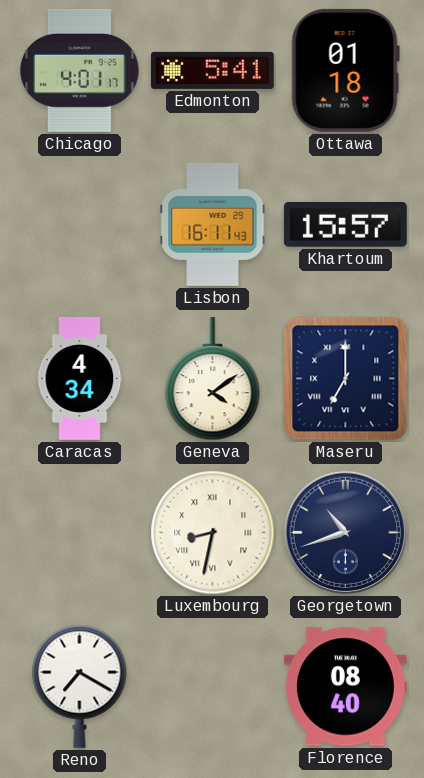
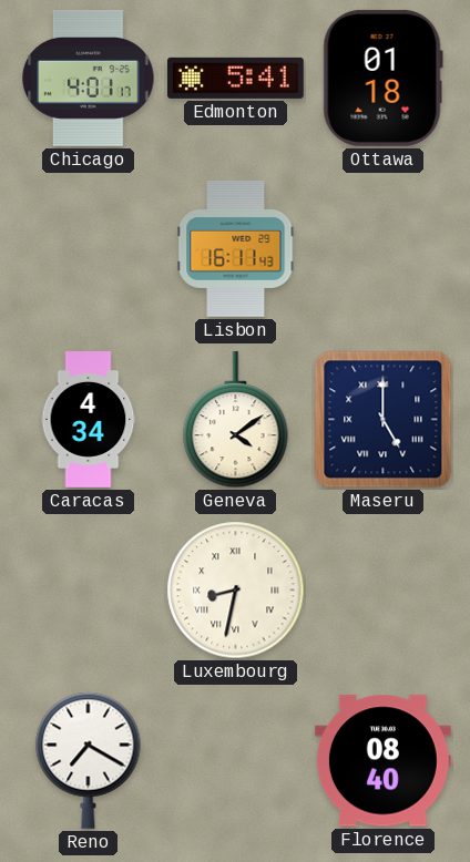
Khartoum: 15:57 -> none (345, 224)
Maseru: 7:00 -> 5:00 (384, 420)
Georgetown: 10:42 -> none (345, 532)
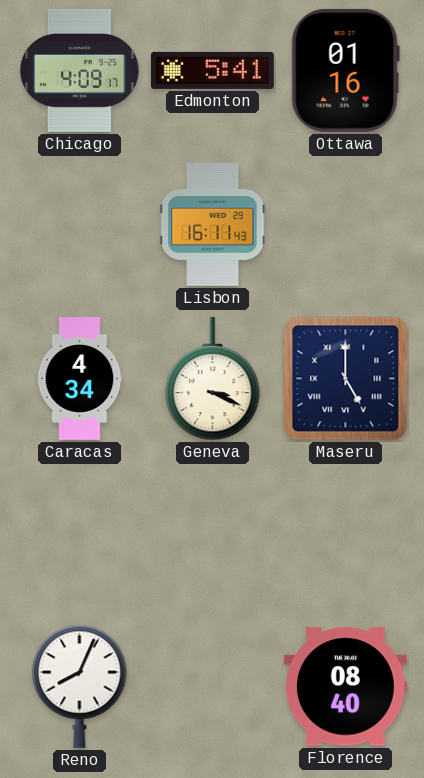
Chicago: 4:01 -> 4:09 (80, 70)
Ottawa: 01:18 -> 01:16 (345, 70)
Geneva: 4:09 -> 3:19 (213, 379)
Luxembourg: 8:32 -> none (236, 591)
Reno: 7:20 -> 8:04 (80, 686)
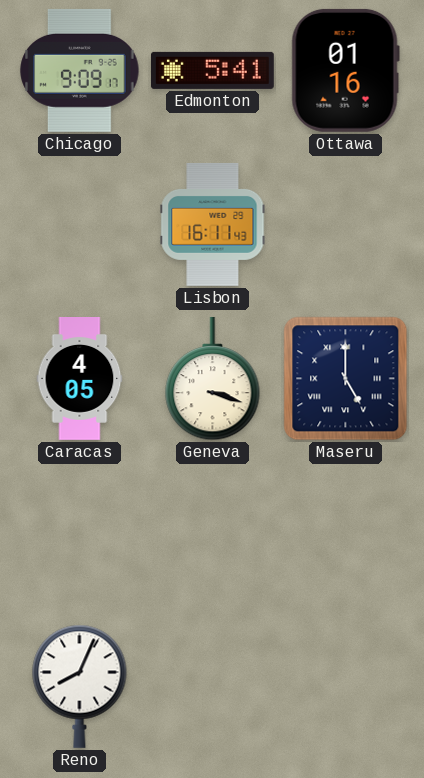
Chicago: 4:09 -> 9:09 (80, 70)
Caracas: 4:34 -> 4:05 (80, 379)
Geneva: 3:19 -> 3:18 (213, 379)
Florence: 08:40 -> none (345, 687)
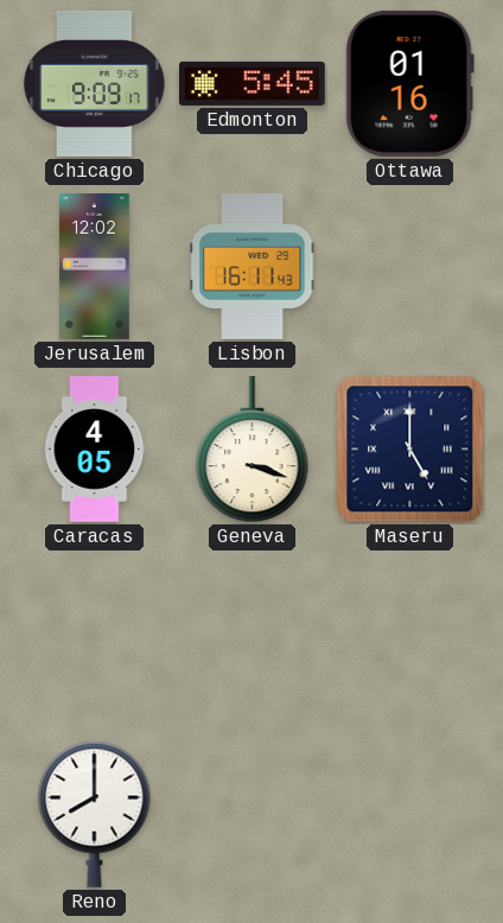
Edmonton: 5:41 -> 5:45 (251, 83)
Jerusalem: none -> 12:02 (95, 267)
Reno: 8:04 -> 8:00 (95, 814)
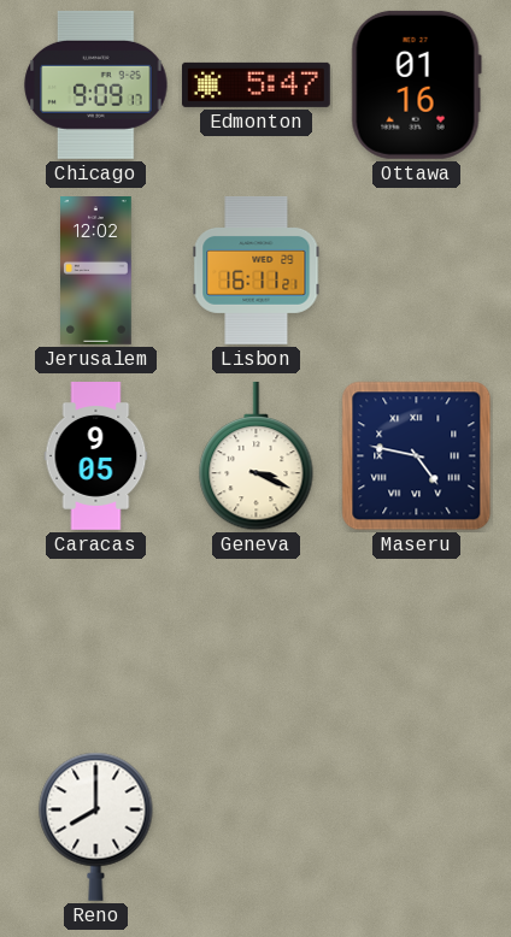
Edmonton: 5:45 -> 5:47 (255, 84)
Lisbon: 16:11:43 -> 16:11:21 (257, 270)
Caracas: 4:05 -> 9:05 (96, 456)
Geneva: 3:18 -> 3:19 (257, 456)
Maseru: 5:00 -> 4:47 (417, 456)
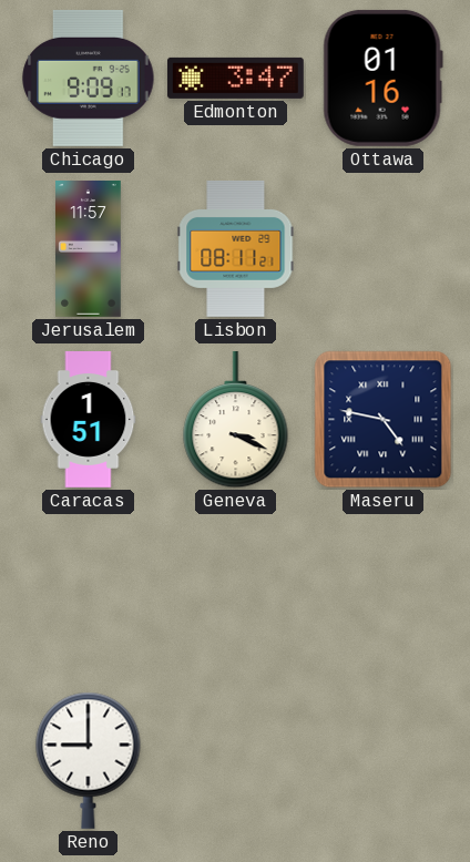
Edmonton: 5:47 -> 3:47 (235, 78)
Jerusalem: 12:02 -> 11:57 (89, 249)
Lisbon: 16:11 -> 08:11 (236, 248)
Caracas: 9:05 -> 1:51 (89, 420)
Reno: 8:00 -> 9:00 (89, 760)
